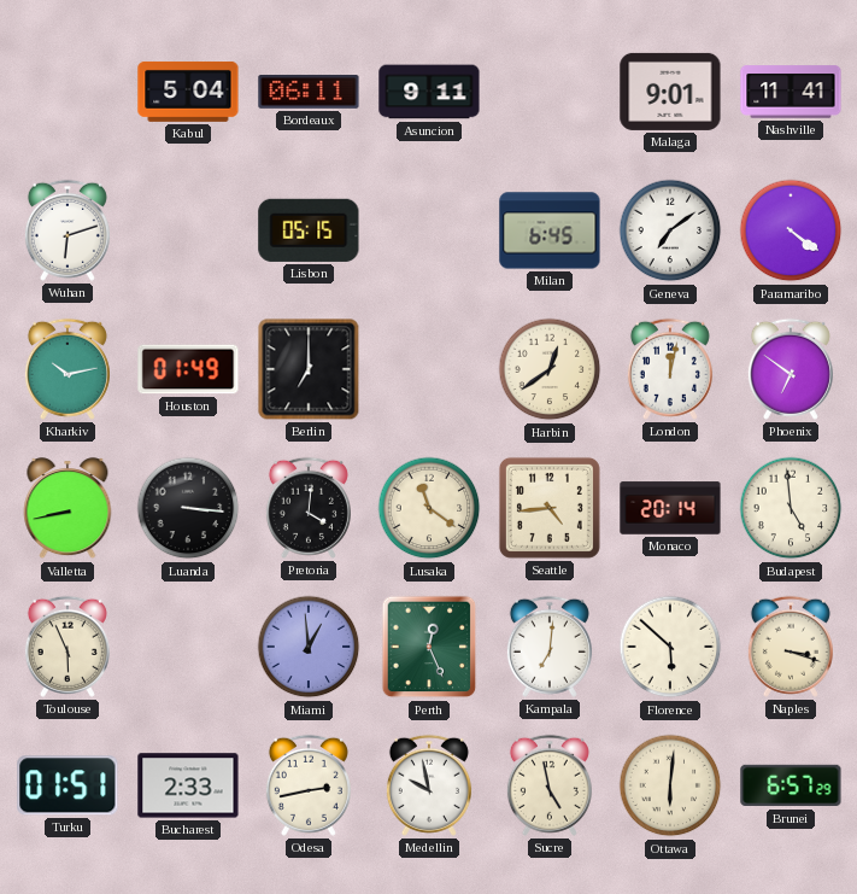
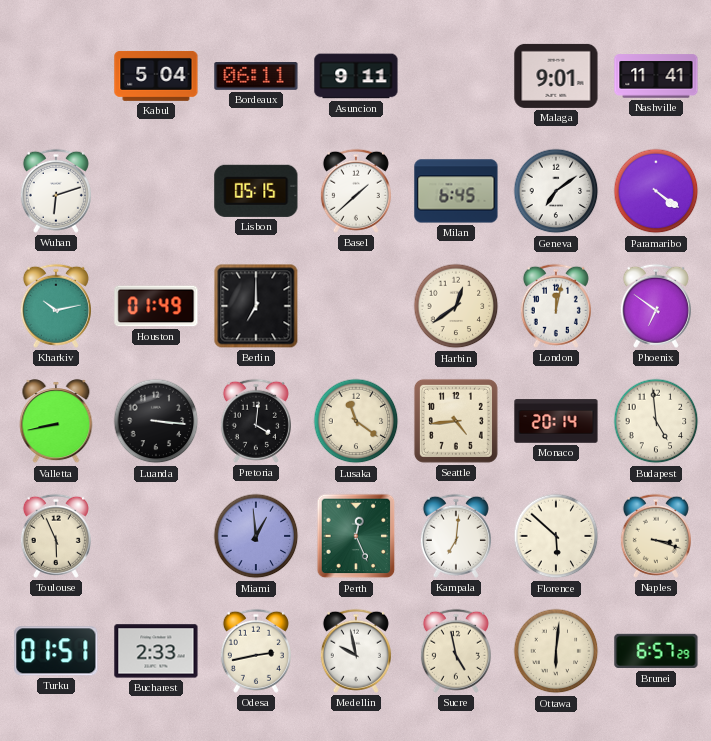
Basel: none -> 1:38 (356, 191)
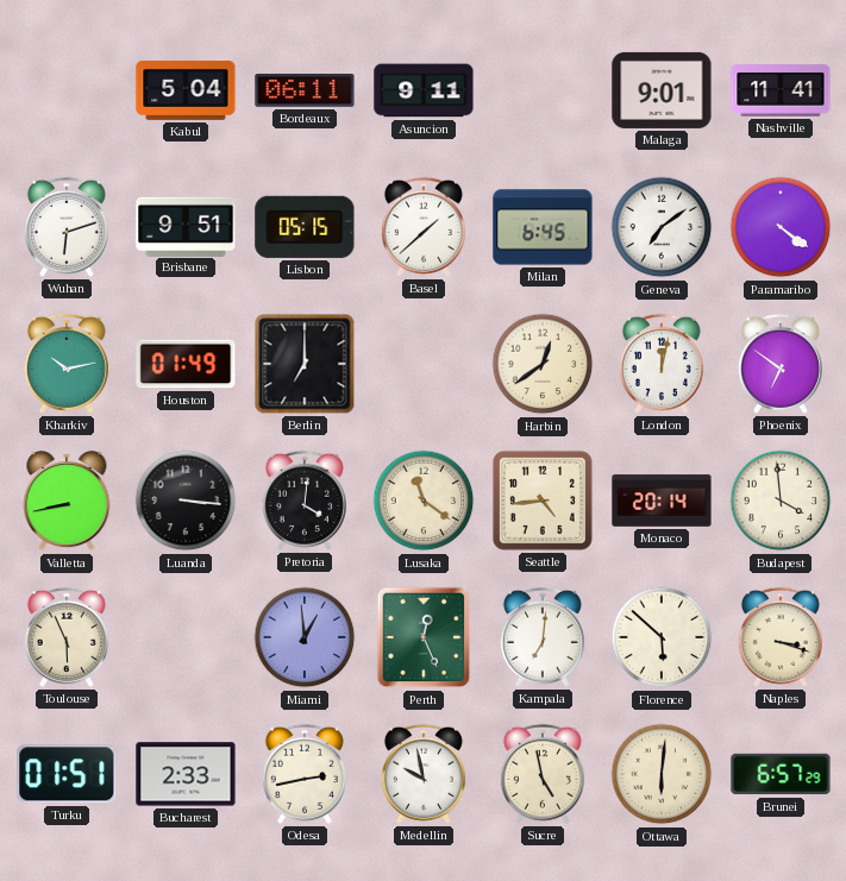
Brisbane: none -> 9:51 (186, 226)
Budapest: 4:59 -> 3:59 (781, 501)
